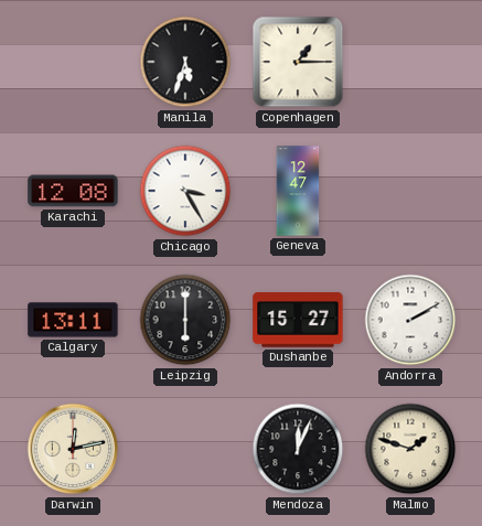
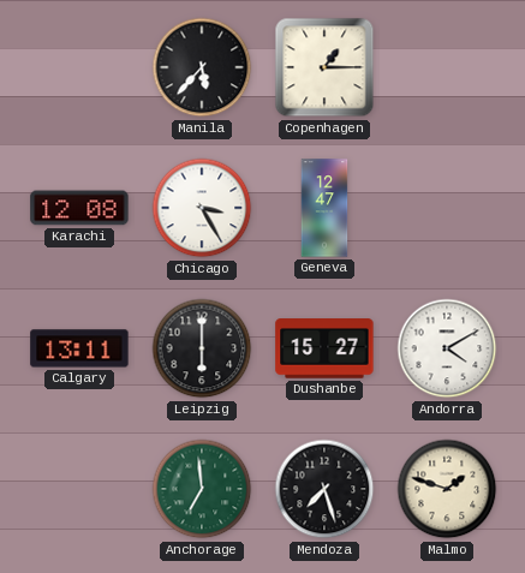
Manila: 5:33 -> 5:37 (202, 67)
Andorra: 2:10 -> 4:10 (447, 348)
Darwin: 12:13 -> none (73, 449)
Anchorage: none -> 6:59 (202, 489)
Mendoza: 12:04 -> 7:27 (324, 489)
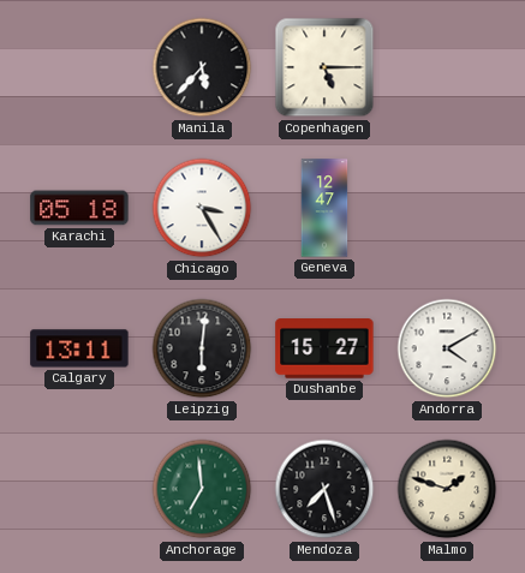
Copenhagen: 1:15 -> 5:15 (324, 67)
Karachi: 12:08 -> 05:18 (79, 208)
Leipzig: 6:00 -> 6:01 (202, 348)
